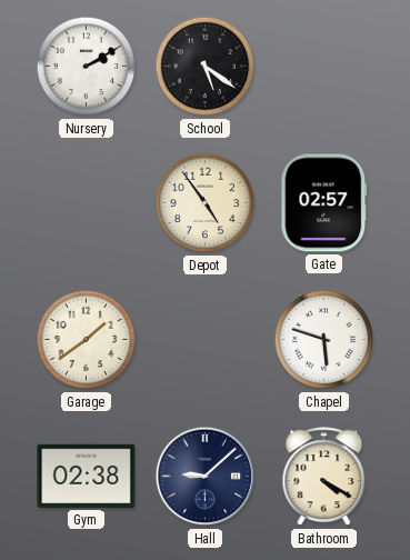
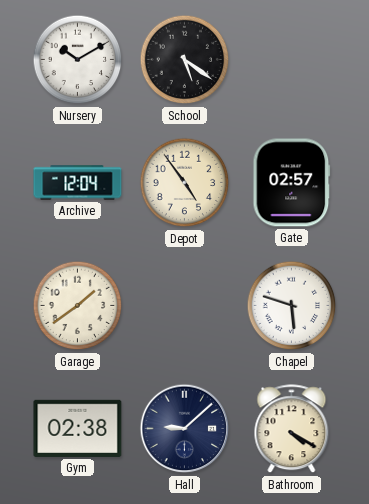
Nursery: 2:10 -> 10:10 (78, 60)
Archive: none -> 12:04 (78, 183)
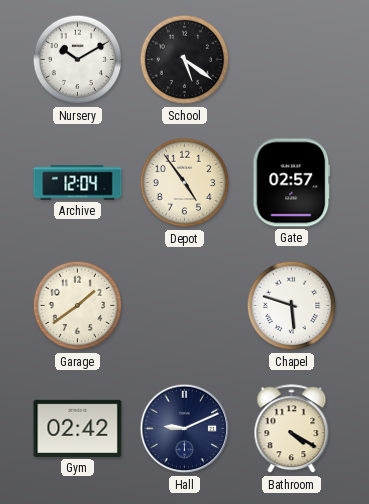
Gym: 02:38 -> 02:42 (78, 428)
Hall: 9:08 -> 9:11 (185, 429)
